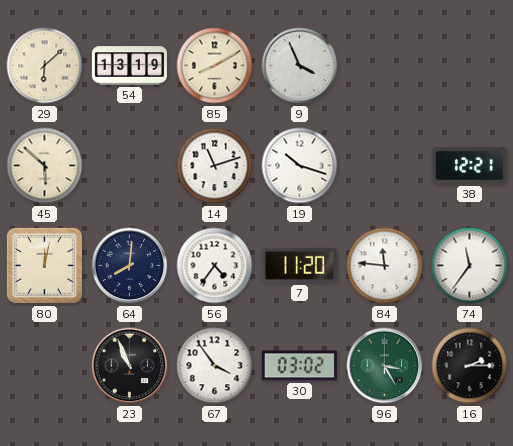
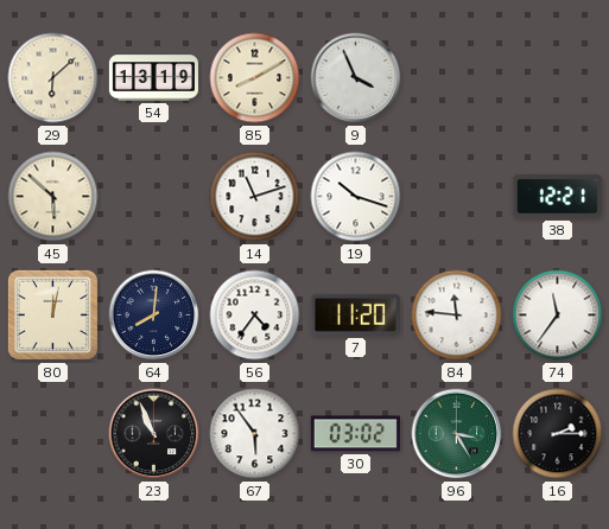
67: 3:54 -> 5:54 (255, 434)
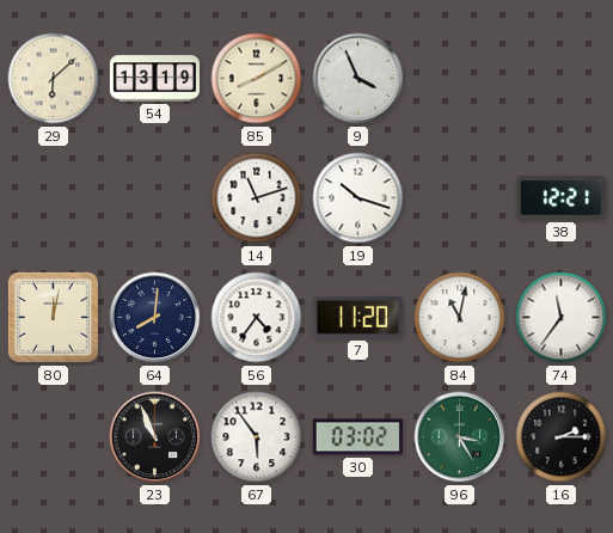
45: 5:52 -> none (53, 197)
84: 11:46 -> 11:02 (460, 318)
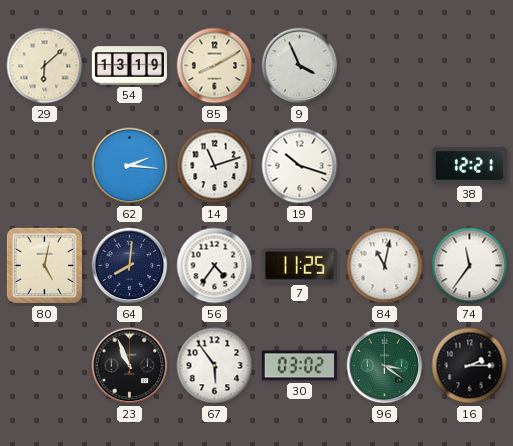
62: none -> 2:16 (130, 166)
80: 12:02 -> 5:02 (44, 265)
7: 11:20 -> 11:25 (299, 265)
96: 3:25 -> 3:21 (385, 366)
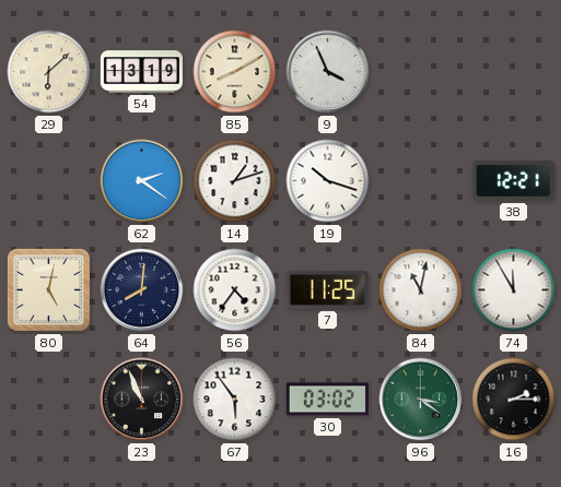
62: 2:16 -> 2:21 (142, 181)
14: 11:12 -> 1:12 (235, 181)
74: 11:36 -> 11:55 (514, 290)
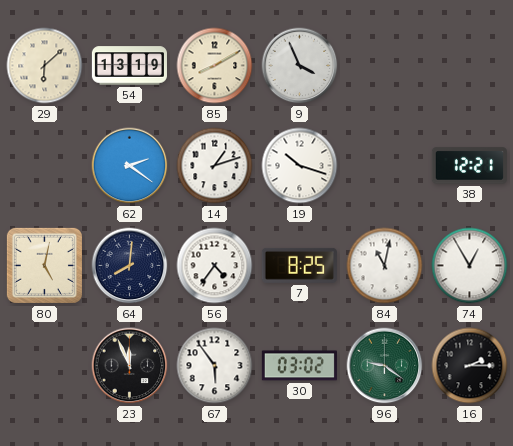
7: 11:25 -> 8:25 (299, 265)
74: 11:55 -> 12:55 (470, 266)
23: 10:56 -> 11:56 (130, 366)
96: 3:21 -> 9:21 (385, 366)
